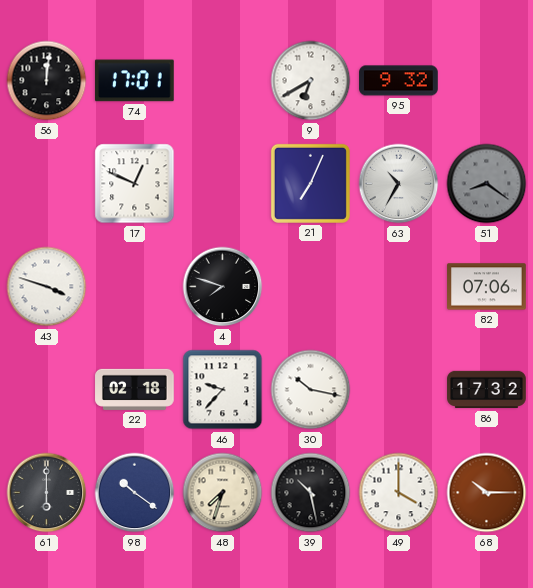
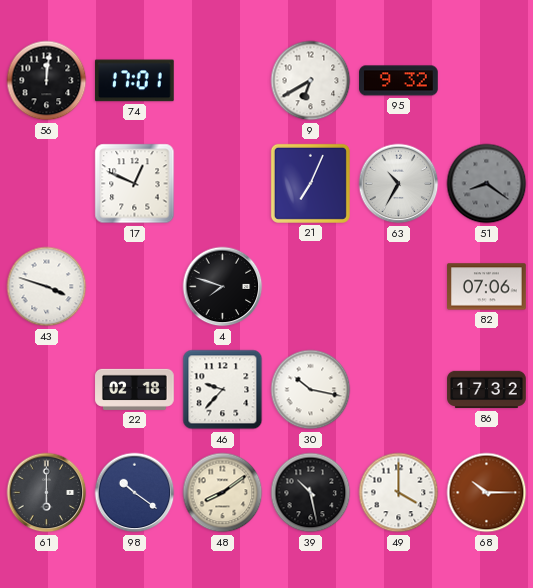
48: 7:33 -> 8:09 (223, 493)
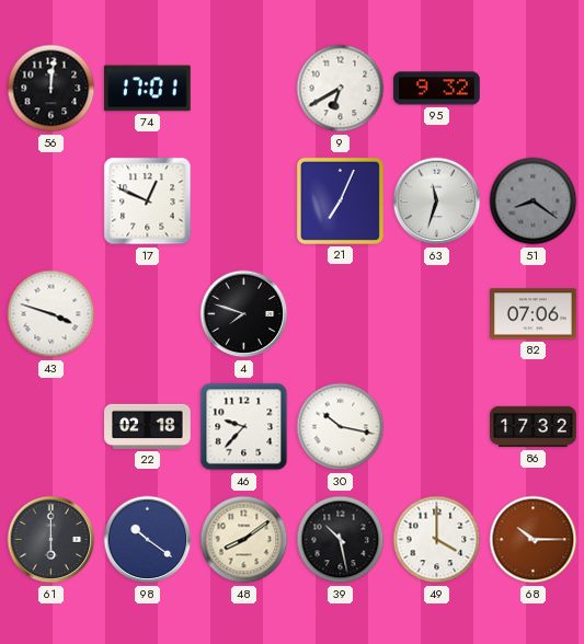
63: 10:35 -> 11:33 (437, 202)
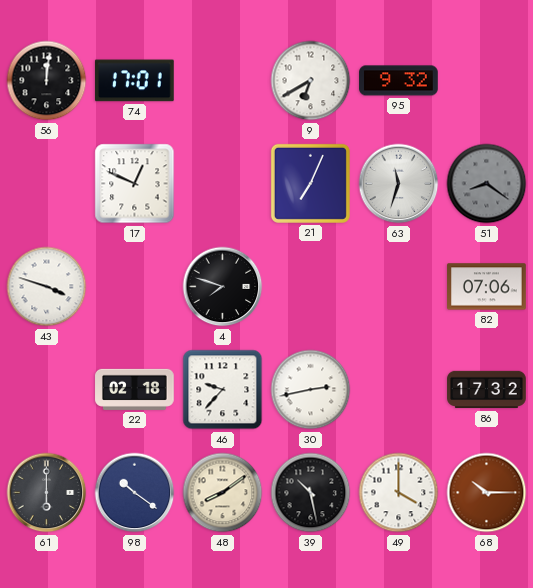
30: 10:17 -> 2:43 (311, 390)
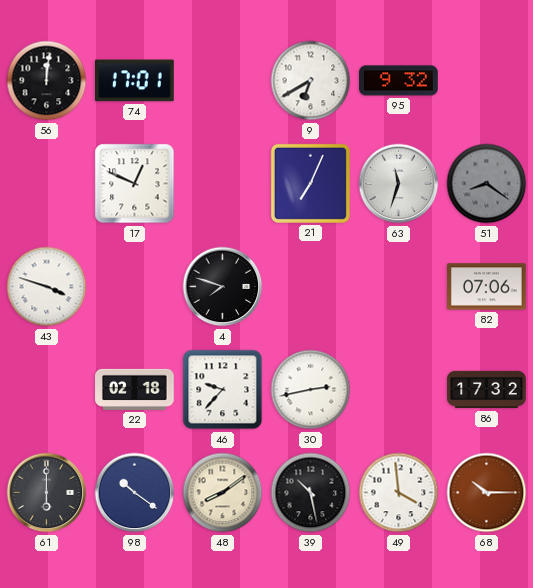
49: 4:00 -> 3:59 (399, 493)
